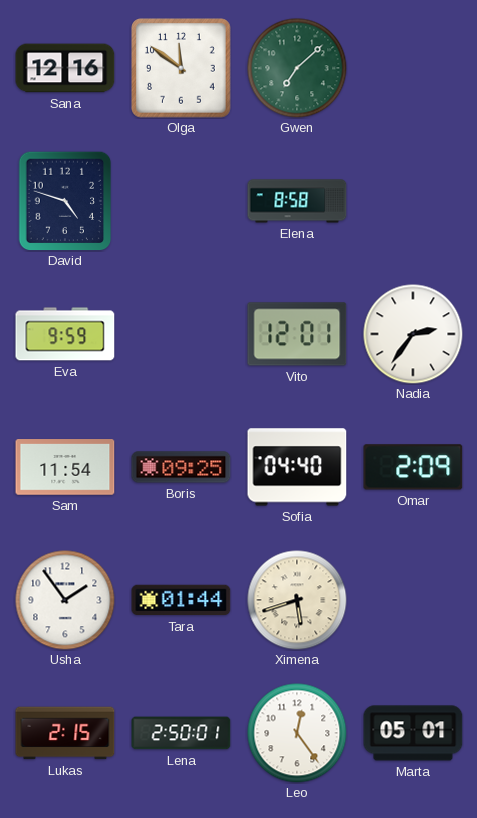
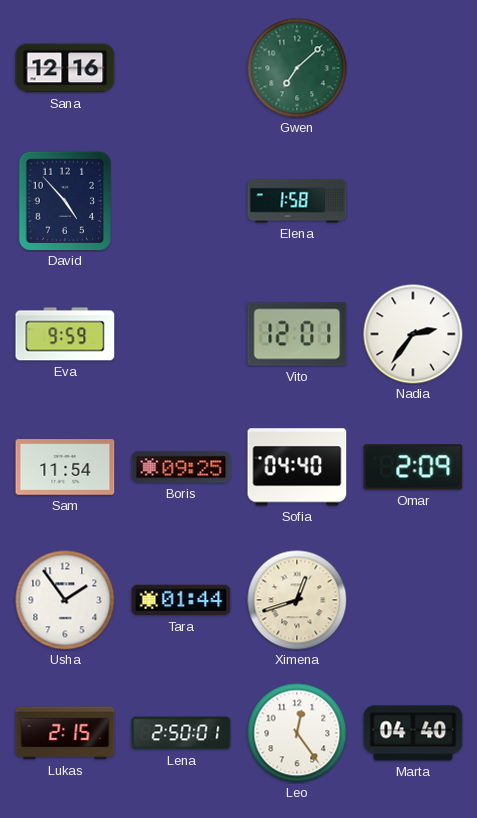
Olga: 11:51 -> none (182, 69)
David: 4:48 -> 4:53 (65, 201)
Elena: 8:58 -> 1:58 (297, 201)
Ximena: 5:42 -> 12:42 (297, 600)
Marta: 05:01 -> 04:40 (413, 733)
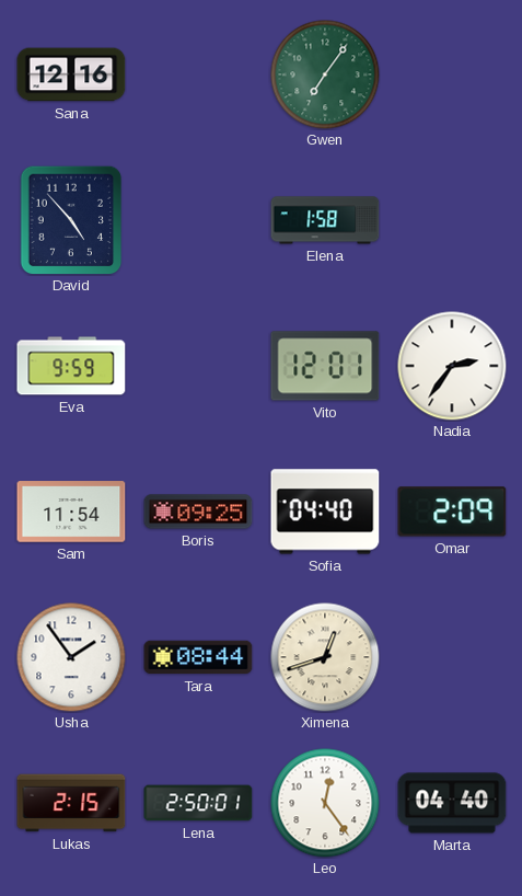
Gwen: 7:08 -> 7:06 (325, 74)
Tara: 01:44 -> 08:44 (198, 657)
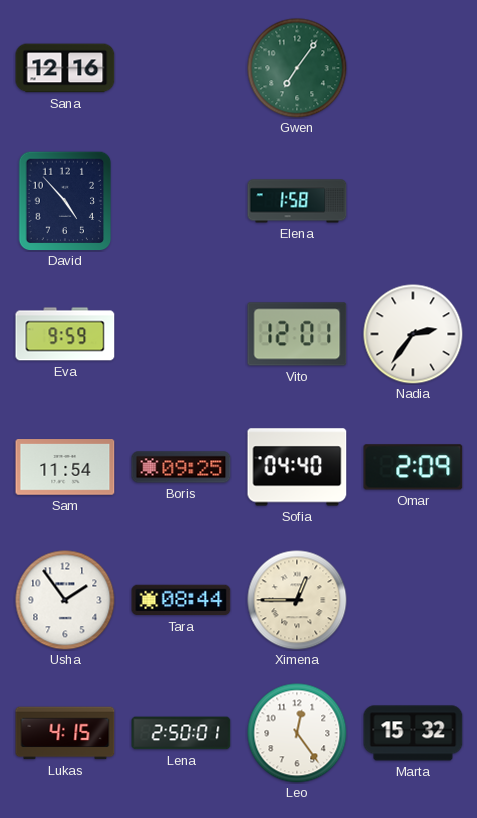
Ximena: 12:42 -> 12:45 (297, 600)
Lukas: 2:15 -> 4:15 (65, 733)
Marta: 04:40 -> 15:32 (413, 733)
